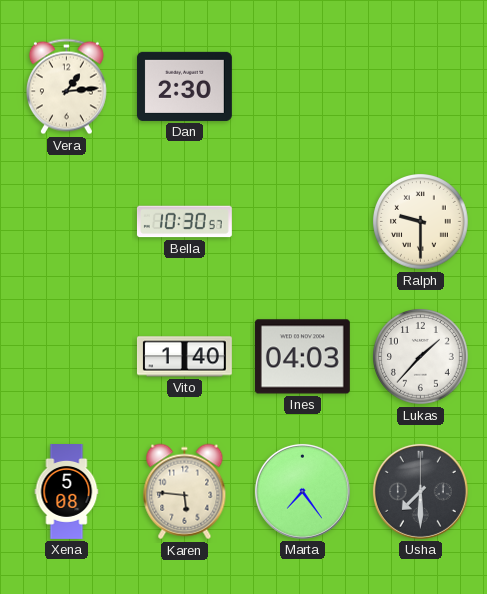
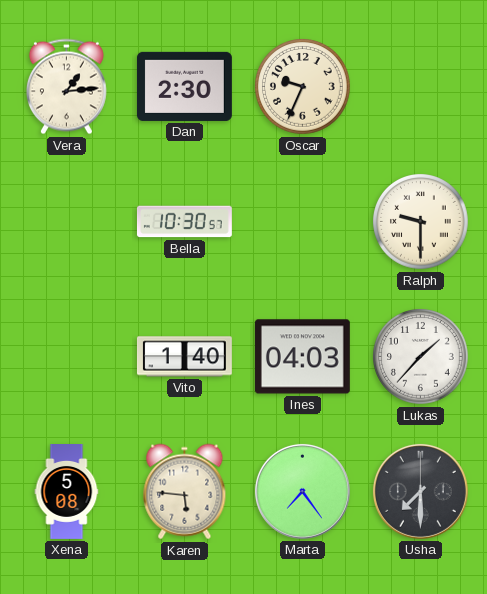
Oscar: none -> 9:34 (303, 87)
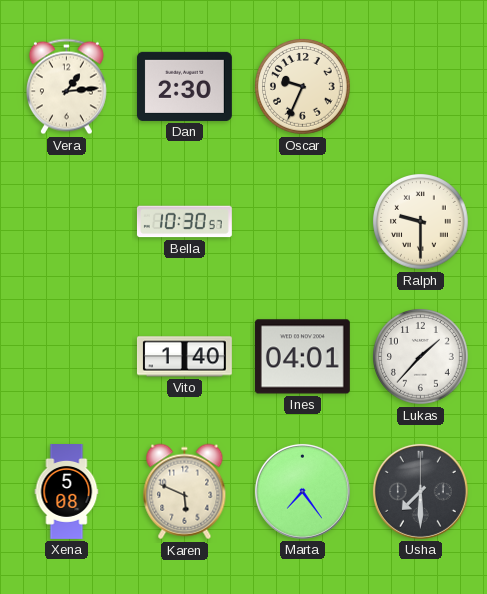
Ines: 04:03 -> 04:01 (302, 357)
Karen: 5:46 -> 5:49 (185, 492)
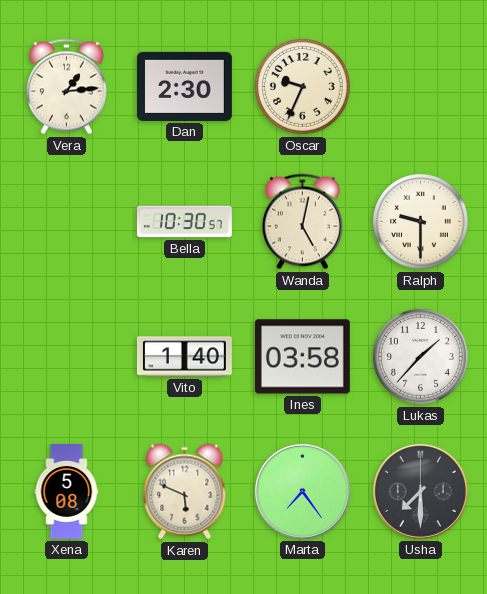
Wanda: none -> 5:02 (302, 222)
Ines: 04:01 -> 03:58 (302, 357)
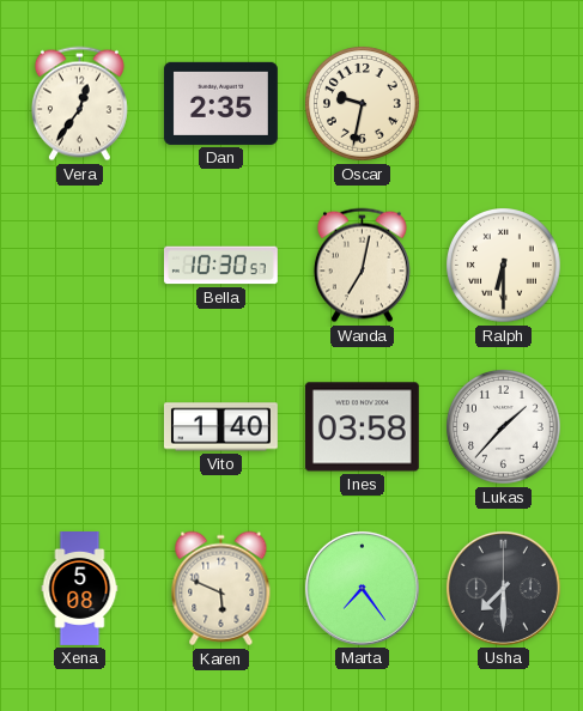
Vera: 1:14 -> 12:36 (79, 104)
Dan: 2:30 -> 2:35 (220, 103)
Oscar: 9:34 -> 9:32 (363, 104)
Wanda: 5:02 -> 7:02 (362, 266)
Ralph: 9:30 -> 6:30 (504, 266)
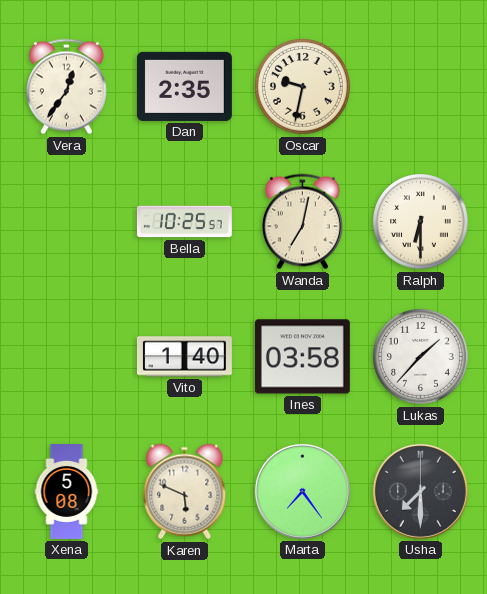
Bella: 10:30 -> 10:25 (184, 222)
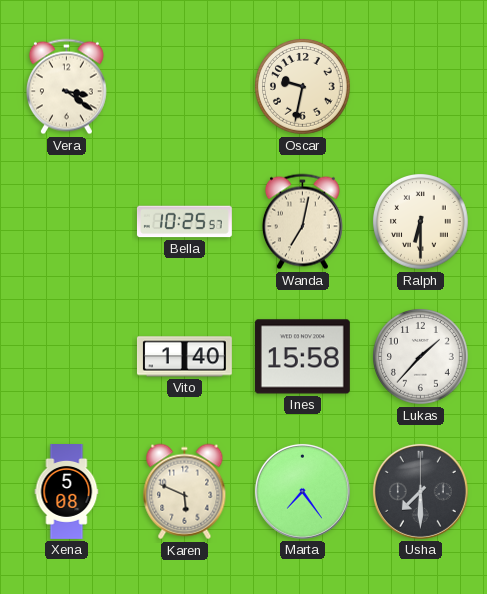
Vera: 12:36 -> 3:21 (66, 87)
Dan: 2:35 -> none (184, 86)
Ines: 03:58 -> 15:58 (302, 357)
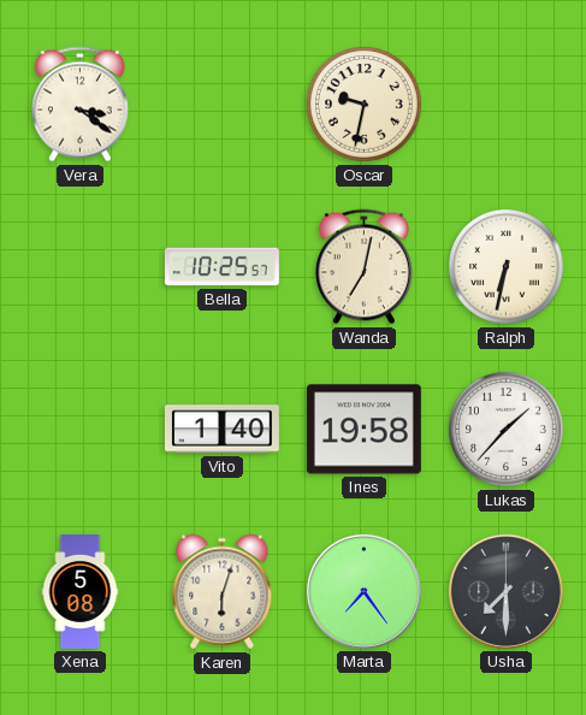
Ralph: 6:30 -> 6:32 (507, 267)
Ines: 15:58 -> 19:58 (363, 430)
Karen: 5:49 -> 6:03 (223, 592)
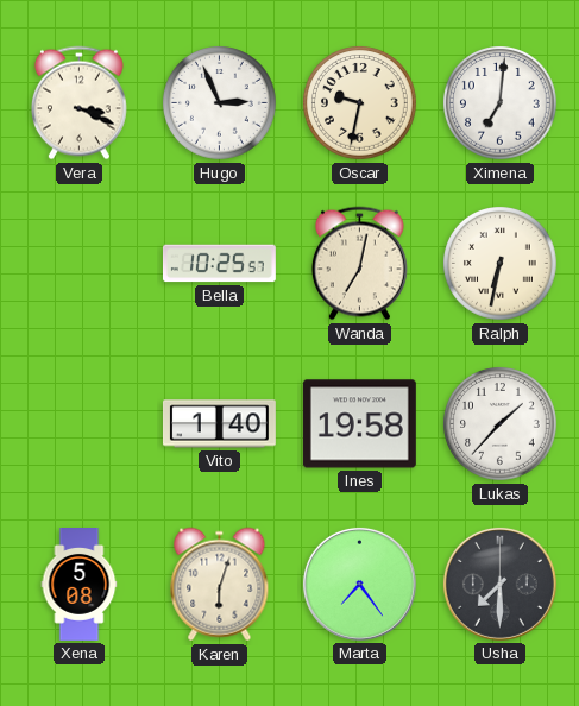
Vera: 3:21 -> 3:19 (78, 103)
Hugo: none -> 2:56 (220, 103)
Ximena: none -> 7:01 (501, 103)
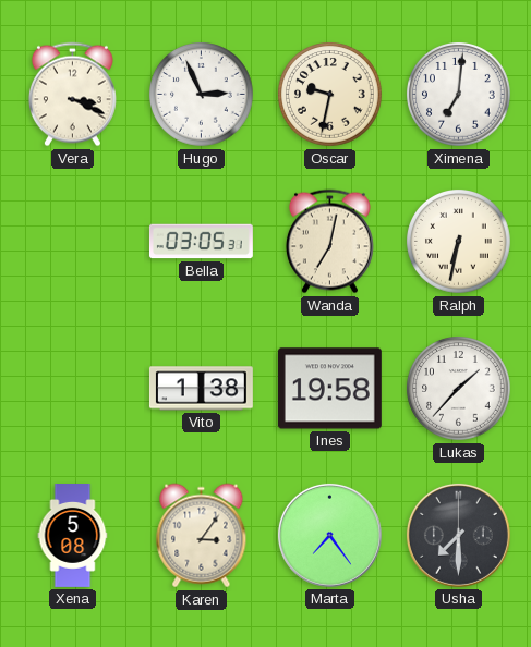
Bella: 10:25 -> 03:05 (201, 242)
Vito: 1:40 -> 1:38 (201, 389)
Karen: 6:03 -> 3:06 (202, 536)
